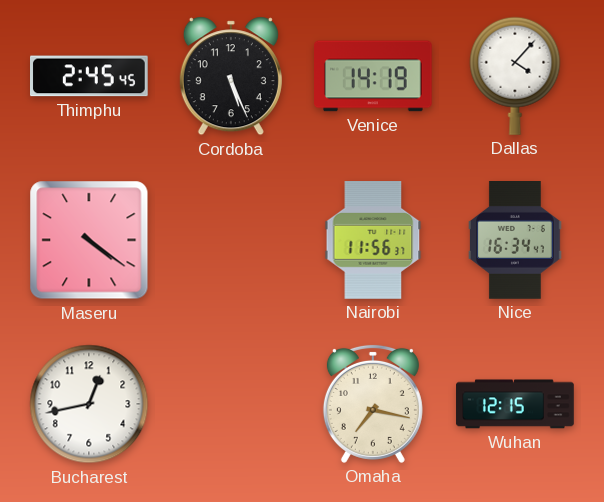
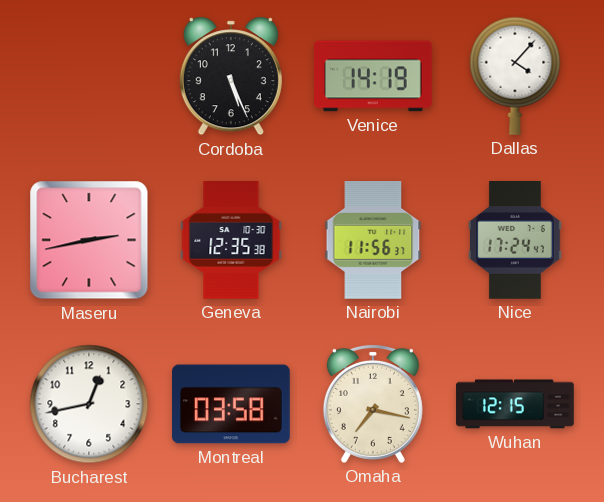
Thimphu: 2:45 -> none (90, 76)
Maseru: 4:21 -> 2:43 (89, 240)
Geneva: none -> 12:35 (231, 240)
Nice: 16:34 -> 17:24 (516, 240)
Montreal: none -> 03:58 (231, 404)
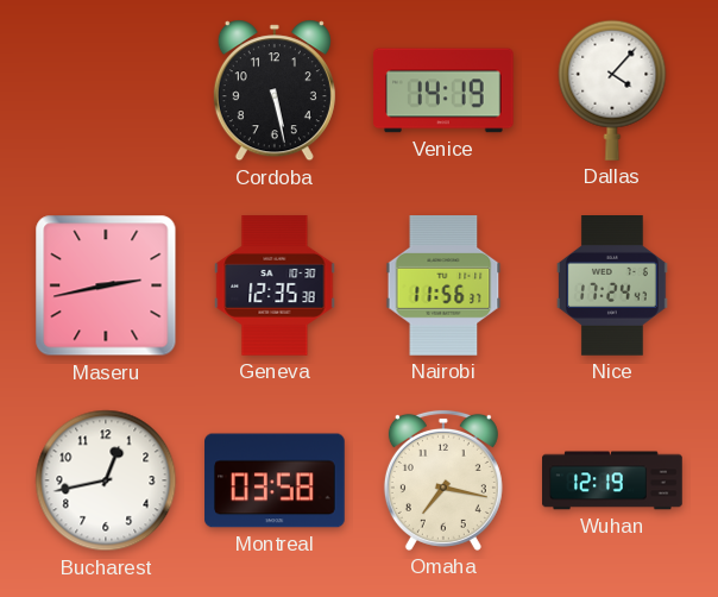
Cordoba: 5:26 -> 5:28 (275, 90)
Wuhan: 12:15 -> 12:19 (612, 480)
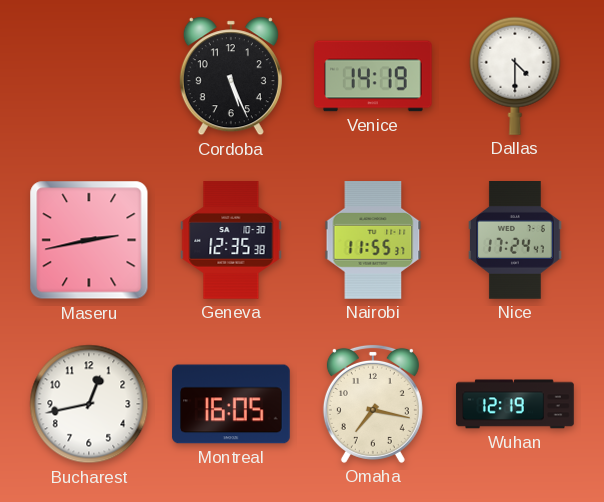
Cordoba: 5:28 -> 5:26 (231, 76)
Dallas: 4:07 -> 4:30 (515, 76)
Nairobi: 11:56 -> 11:55 (373, 241)
Montreal: 03:58 -> 16:05 (231, 404)
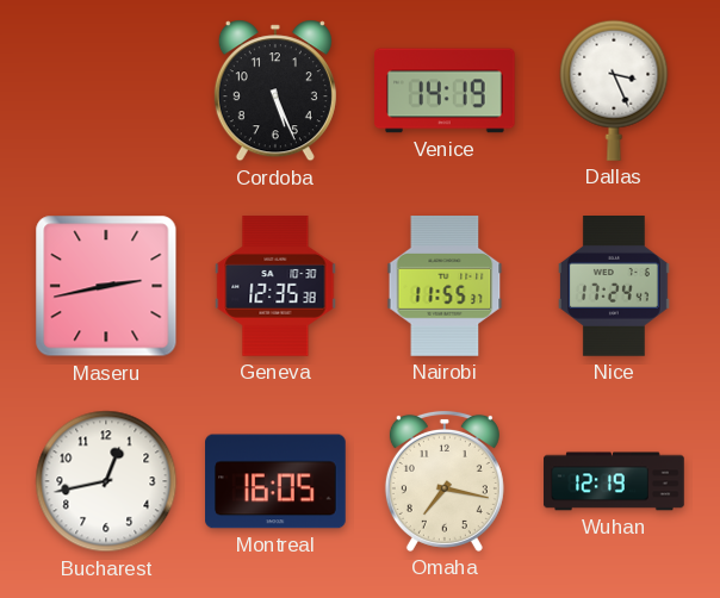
Dallas: 4:30 -> 3:26 (614, 91)
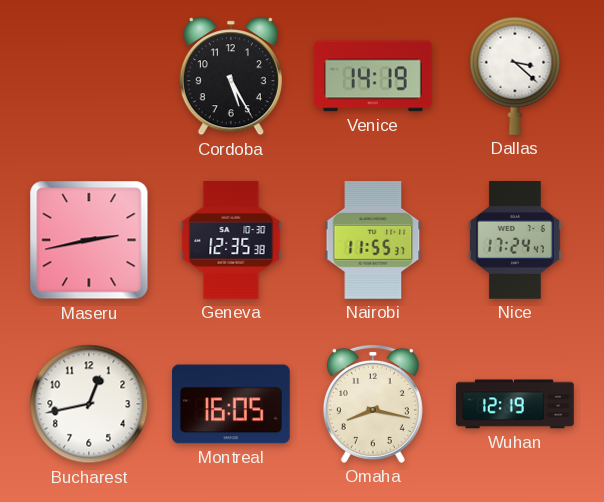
Cordoba: 5:26 -> 5:25 (231, 76)
Dallas: 3:26 -> 3:22 (515, 76)
Omaha: 7:17 -> 8:17 (373, 404)
